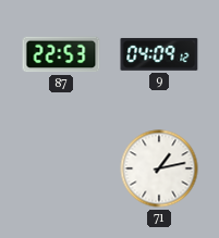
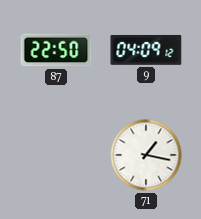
87: 22:53 -> 22:50 (56, 50)
71: 1:13 -> 1:17 (146, 155)
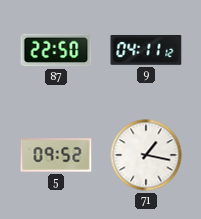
9: 04:09 -> 04:11 (146, 50)
5: none -> 09:52 (56, 155)
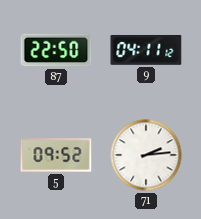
71: 1:17 -> 2:14 (146, 155)
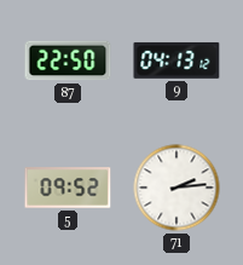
9: 04:11 -> 04:13 (177, 61)
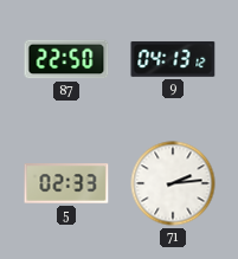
5: 09:52 -> 02:33 (66, 183)
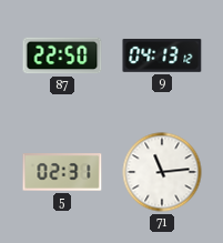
5: 02:33 -> 02:31 (62, 172)
71: 2:14 -> 11:14 (162, 172)
